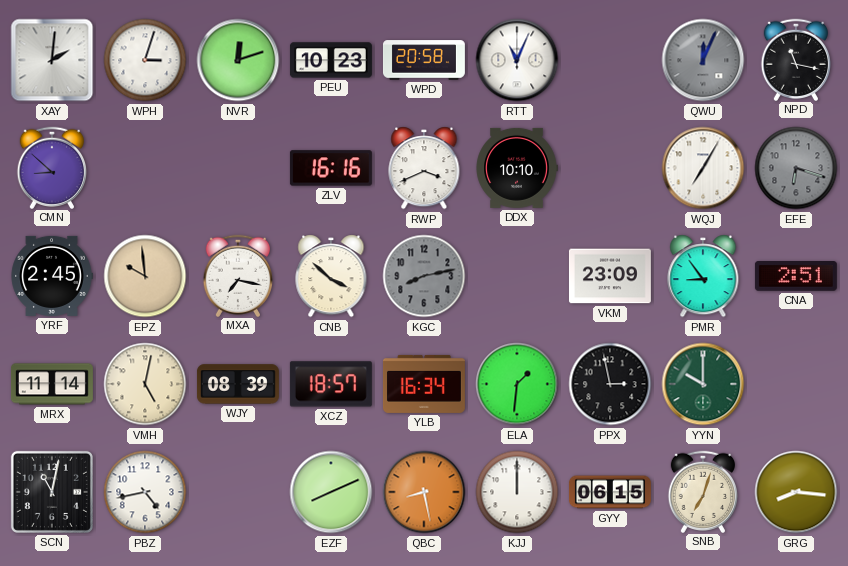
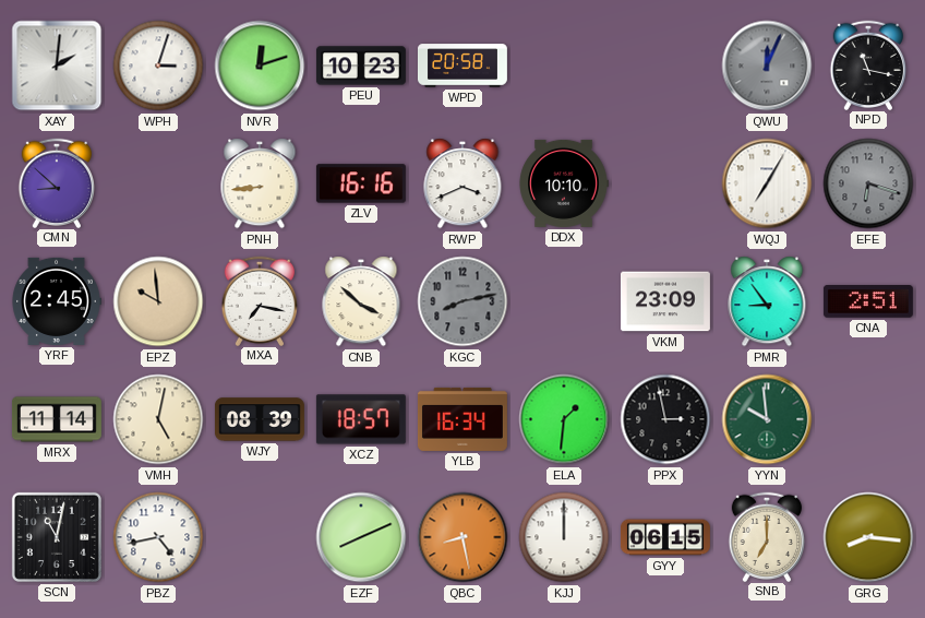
RTT: 11:04 -> none (517, 60)
PNH: none -> 8:44 (260, 183)
YYN: 10:00 -> 9:59 (767, 419)
SNB: 7:03 -> 7:00 (766, 536)
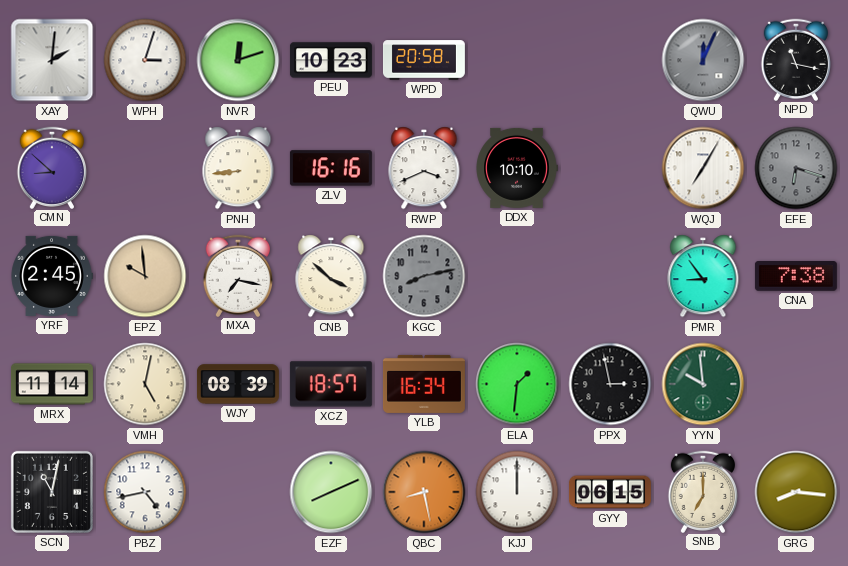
VKM: 23:09 -> none (665, 301)
CNA: 2:51 -> 7:38 (796, 277)
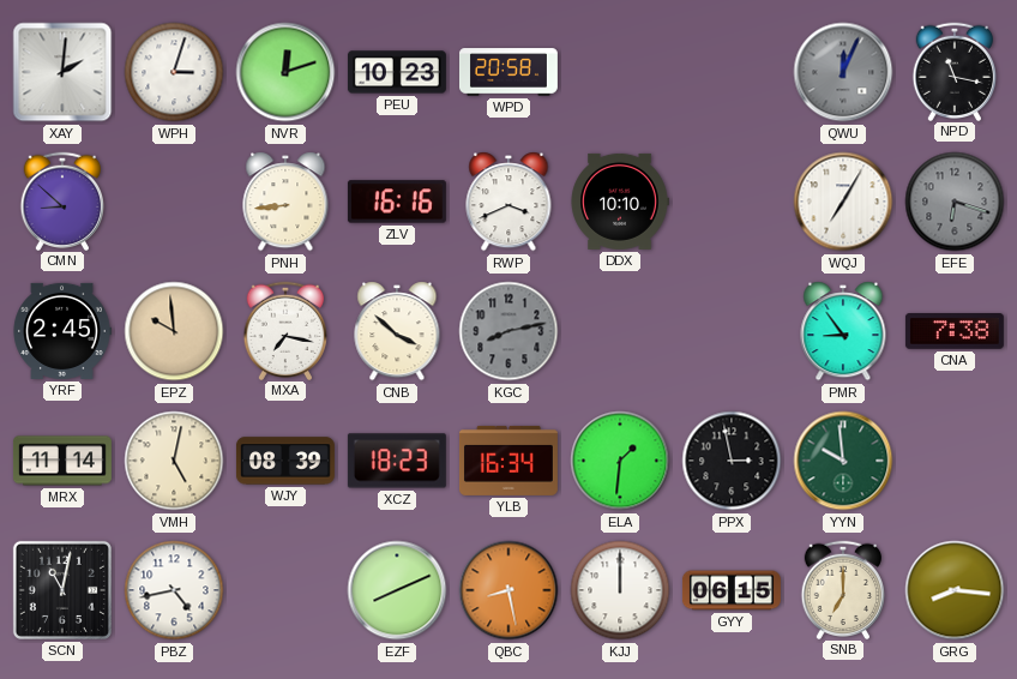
XCZ: 18:57 -> 18:23 (397, 461)
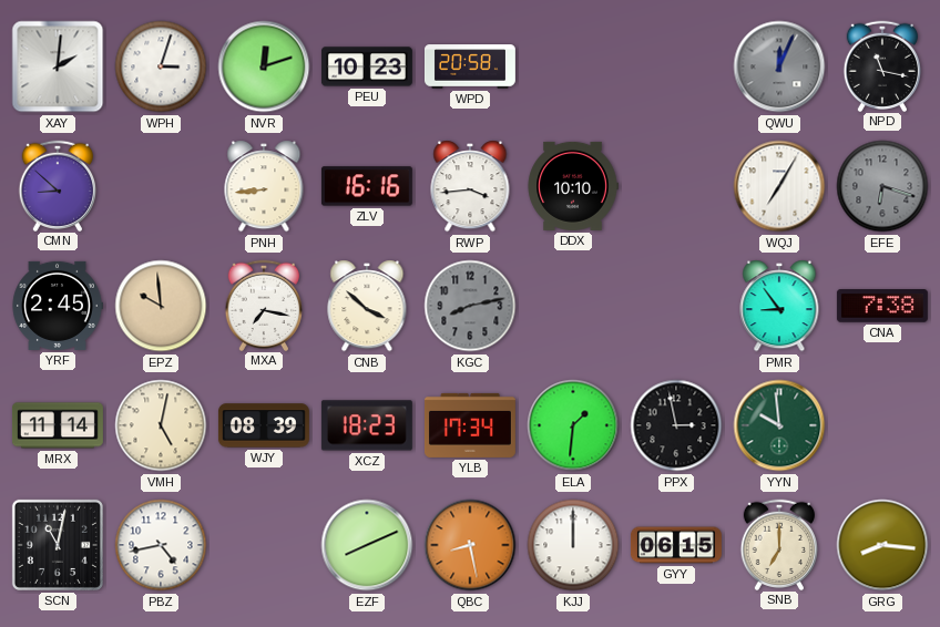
RWP: 3:41 -> 3:44 (470, 186)
YLB: 16:34 -> 17:34 (470, 425)
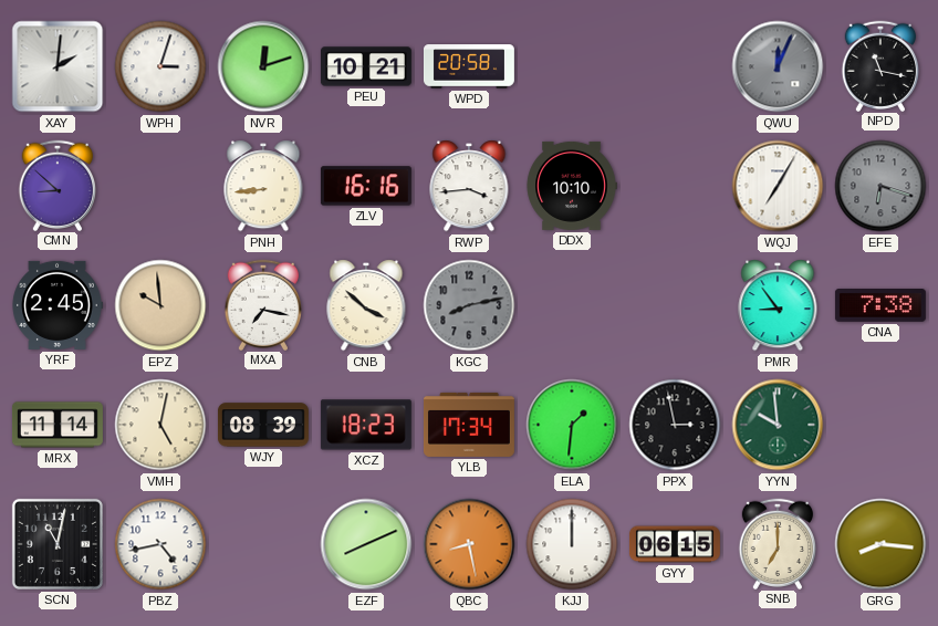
PEU: 10:23 -> 10:21 (366, 66)
